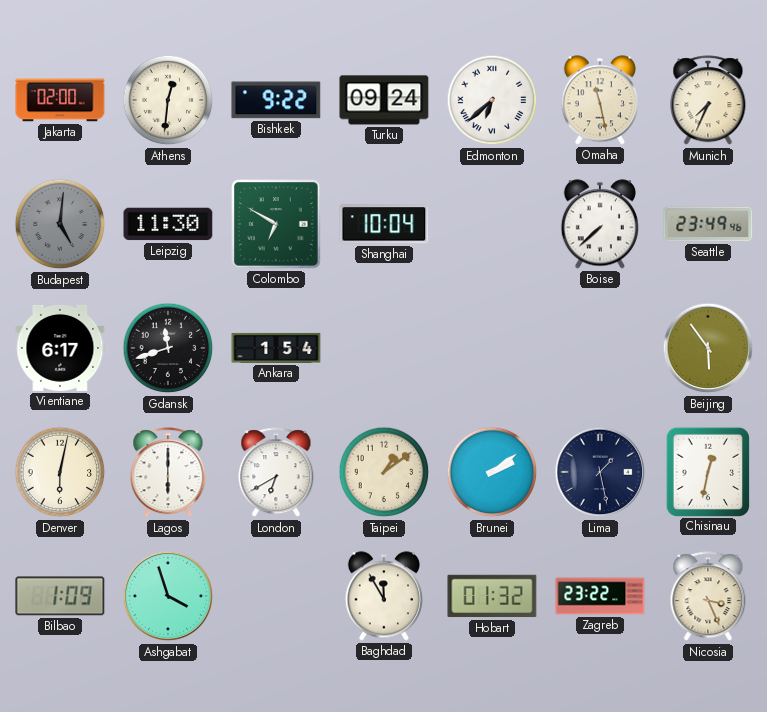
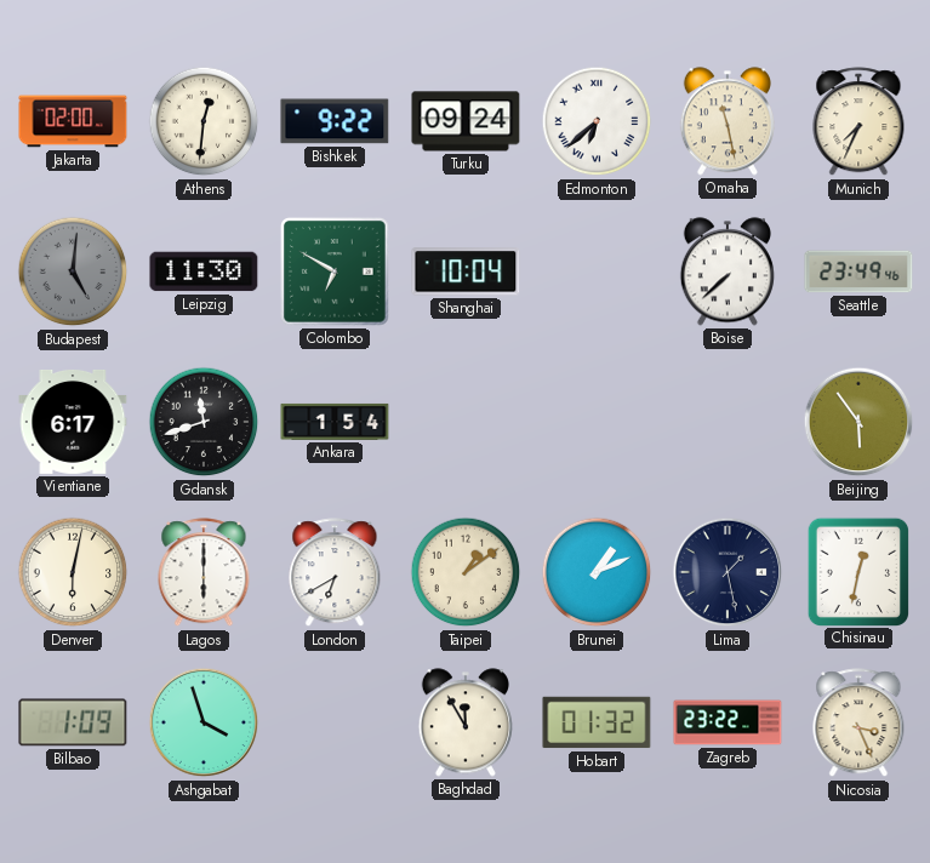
Brunei: 2:09 -> 1:11 (597, 572)
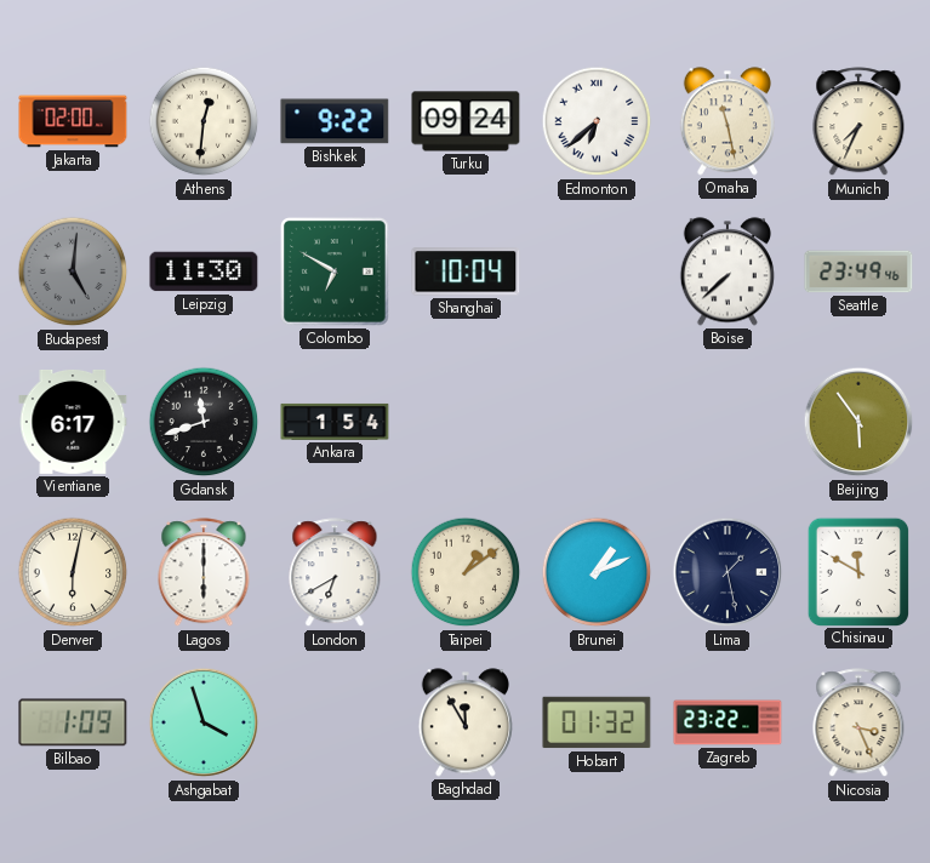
Chisinau: 12:32 -> 11:50 (857, 571)
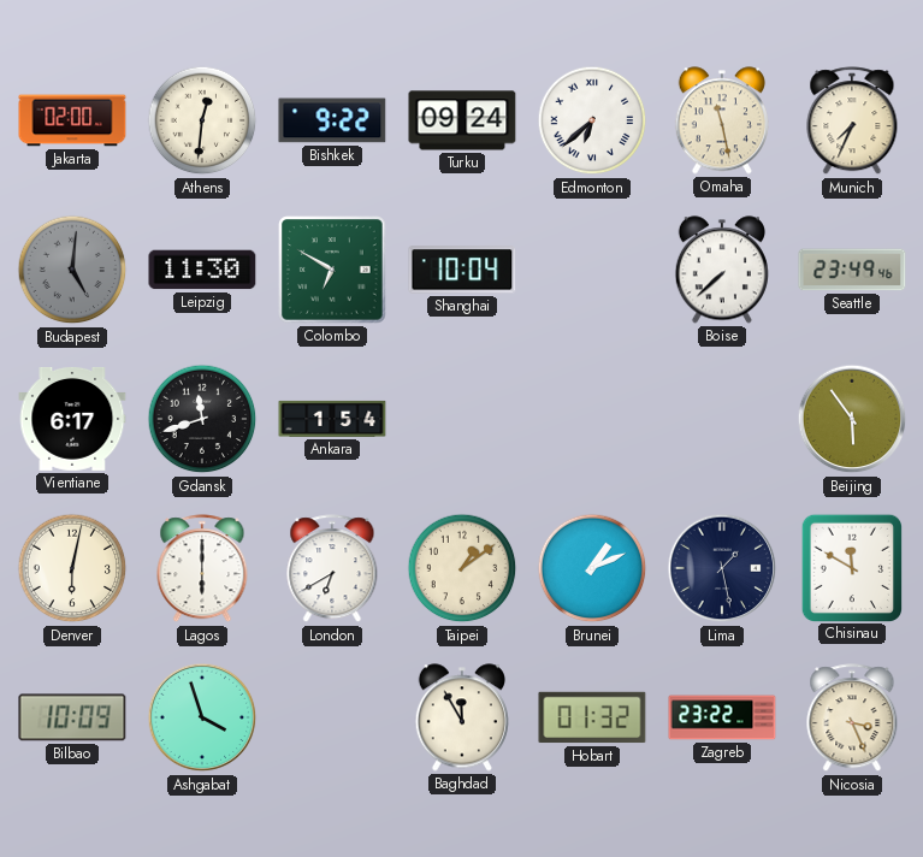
Bilbao: 1:09 -> 10:09 (72, 717)
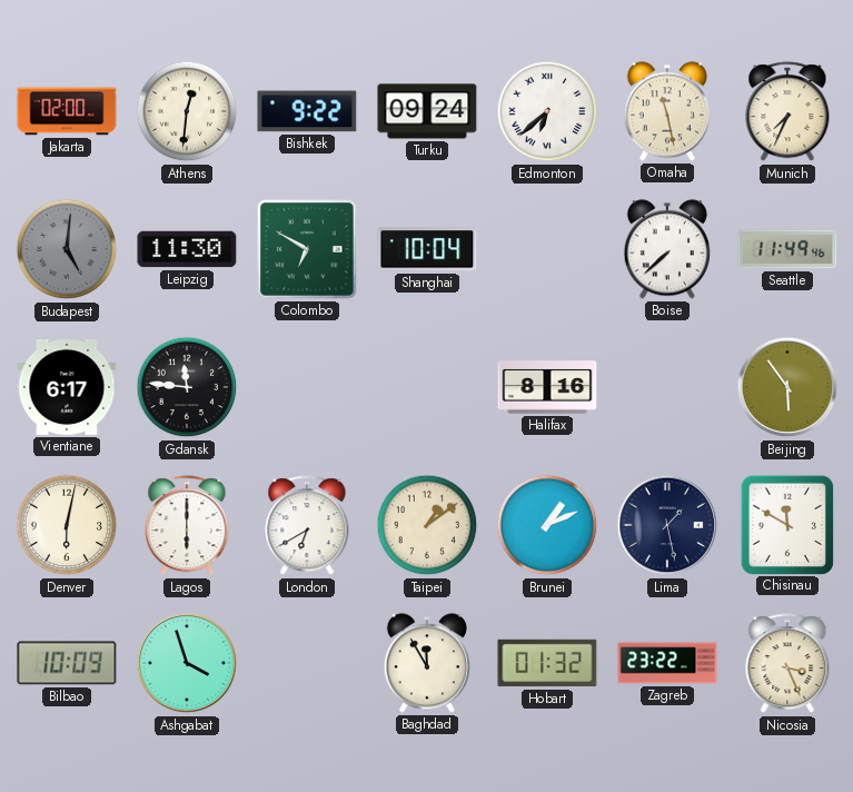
Seattle: 23:49 -> 11:49 (787, 249)
Gdansk: 11:42 -> 11:46 (187, 387)
Ankara: 1:54 -> none (332, 419)
Halifax: none -> 8:16 (547, 387)
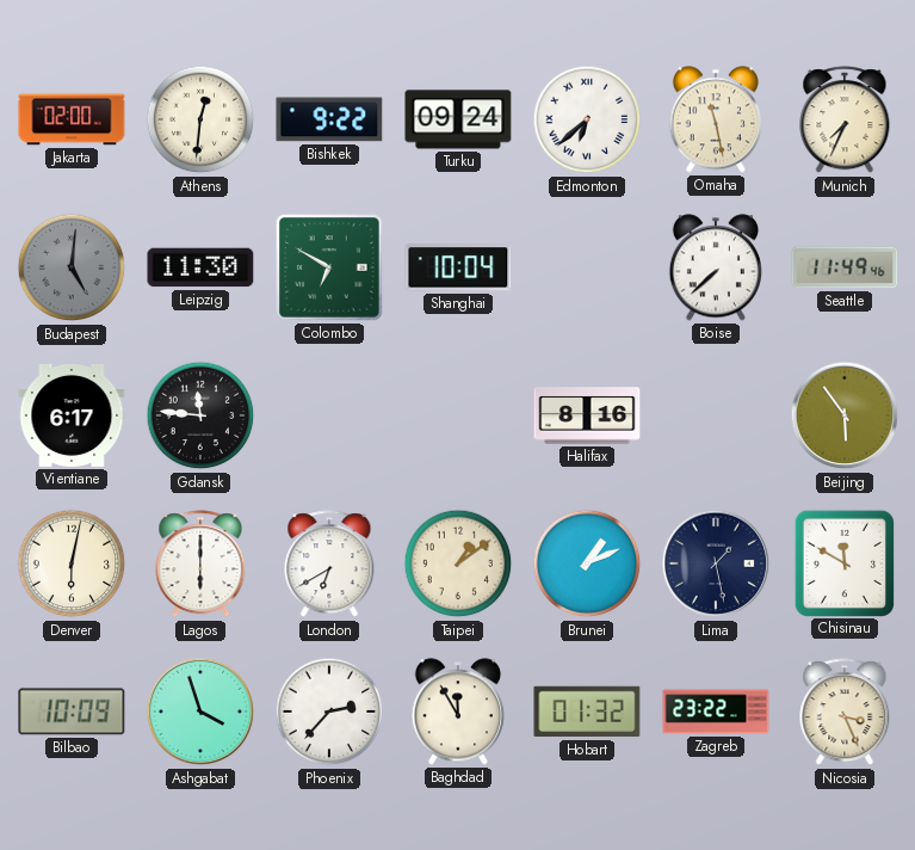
Phoenix: none -> 2:37 (329, 712)
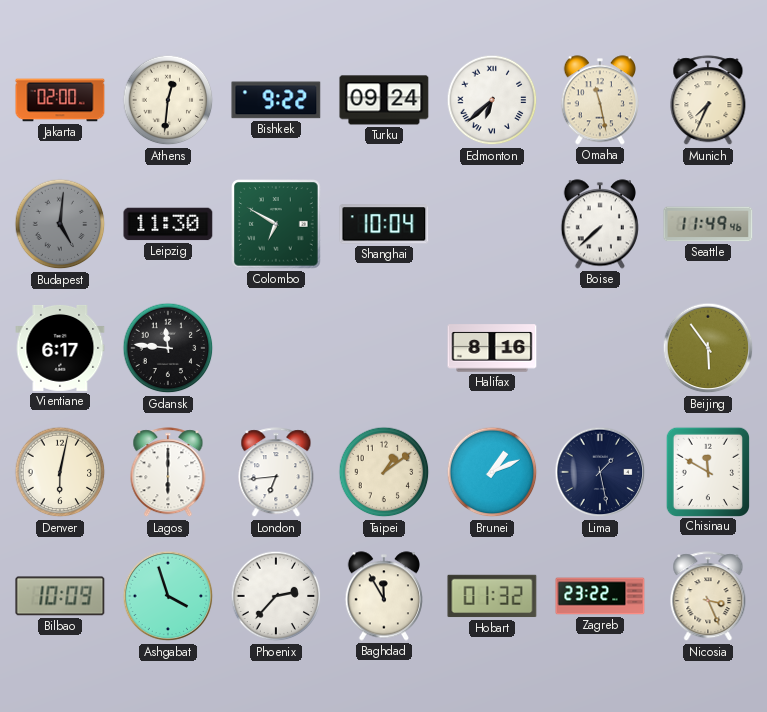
London: 6:40 -> 6:44 (276, 473)
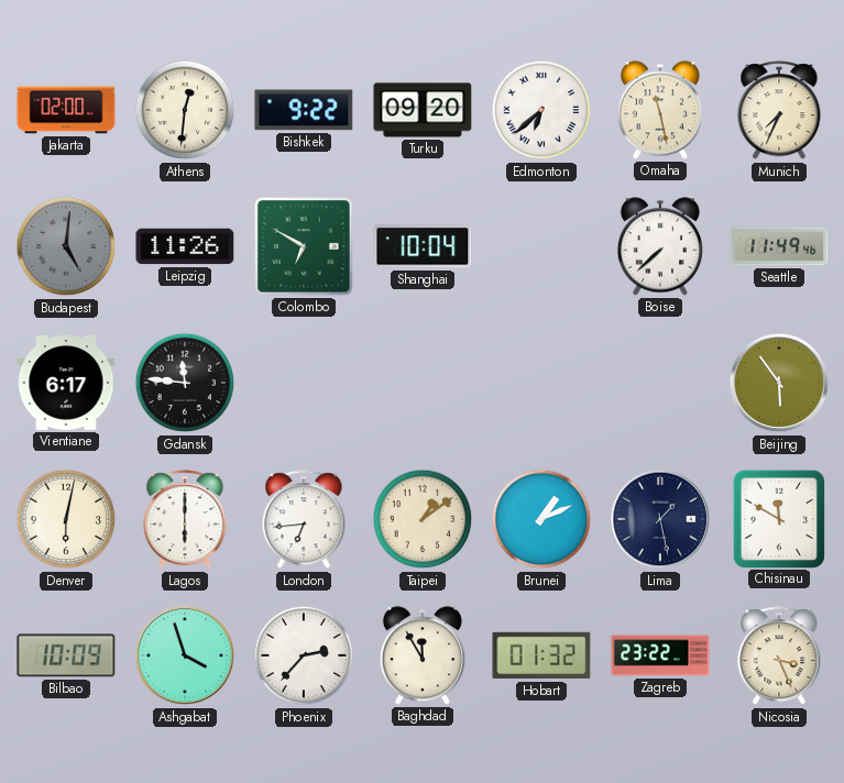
Turku: 09:24 -> 09:20 (423, 110)
Leipzig: 11:30 -> 11:26 (185, 246)
Halifax: 8:16 -> none (492, 348)
